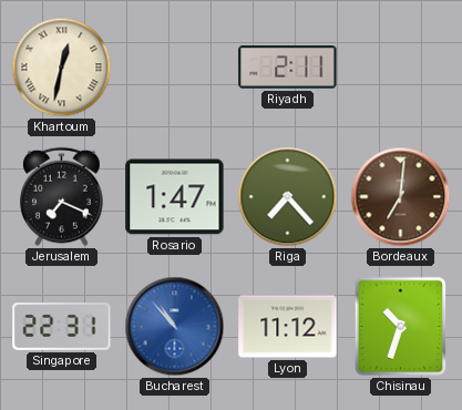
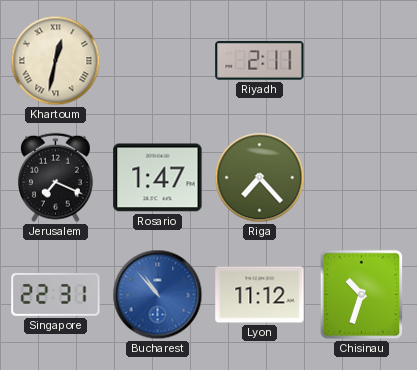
Bordeaux: 7:01 -> none (401, 197)
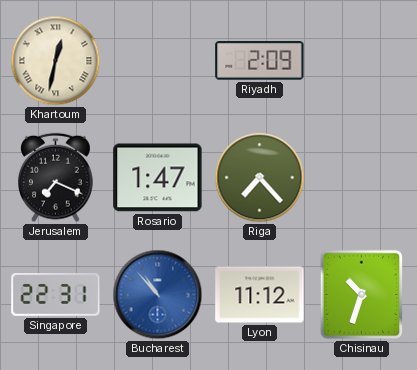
Riyadh: 2:11 -> 2:09 (260, 61)
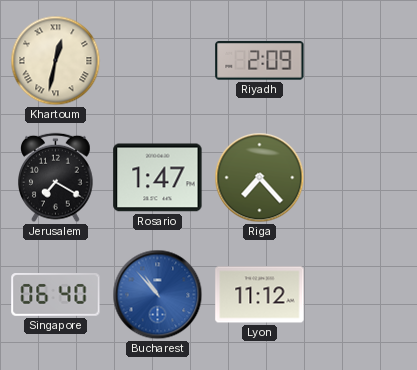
Jerusalem: 7:19 -> 7:20 (56, 178)
Singapore: 22:31 -> 06:40 (56, 295)
Chisinau: 10:33 -> none (362, 295)
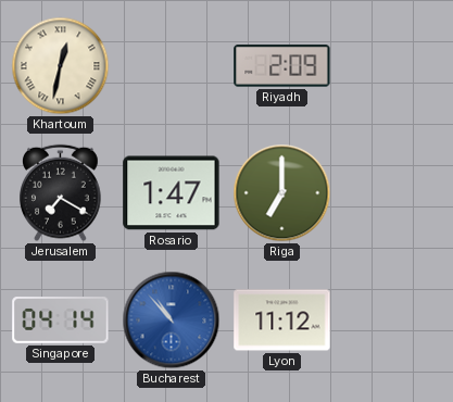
Riga: 7:23 -> 7:00 (282, 193)
Singapore: 06:40 -> 04:14 (61, 321)
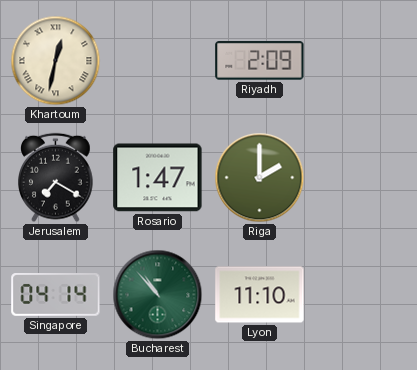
Riga: 7:00 -> 2:00 (260, 178)
Bucharest dial: blue -> green (158, 295)
Lyon: 11:12 -> 11:10 (260, 295)
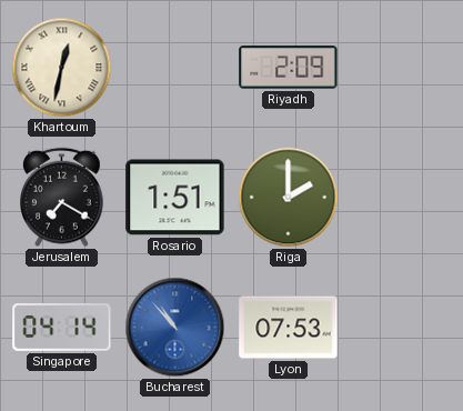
Rosario: 1:47 -> 1:51 (175, 198)
Bucharest dial: green -> blue (175, 328)
Lyon: 11:10 -> 07:53 (289, 328)
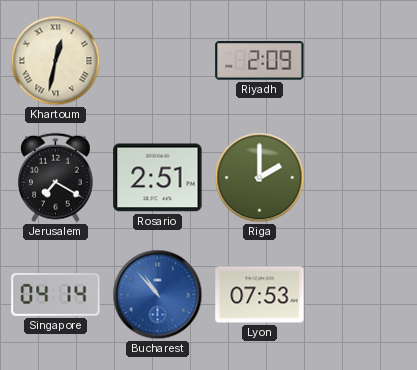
Rosario: 1:51 -> 2:51 (158, 178)
